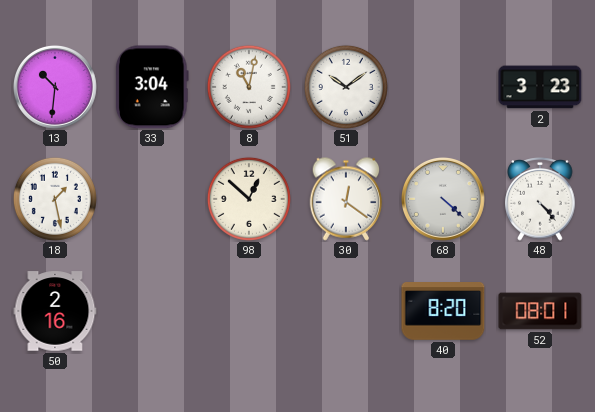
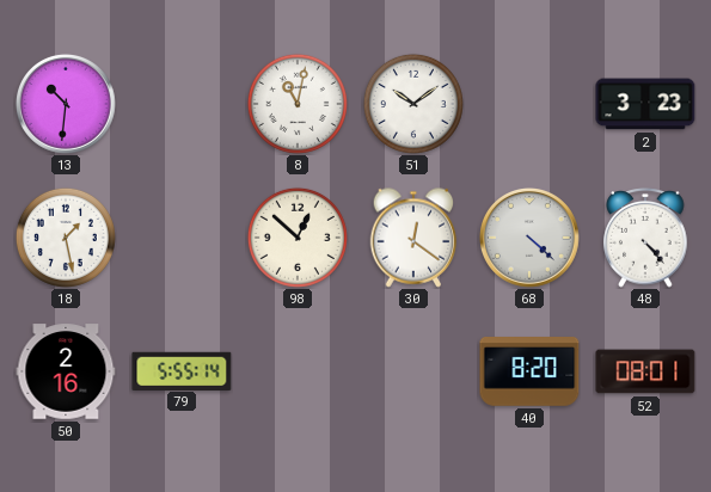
33: 3:04 -> none (153, 87)
79: none -> 5:55 (182, 370)
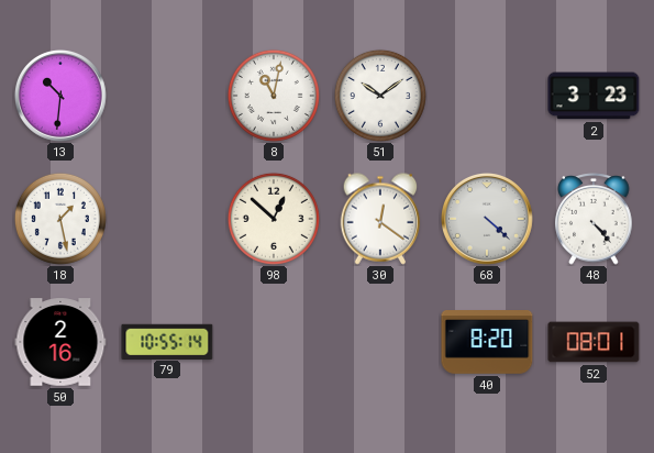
79: 5:55 -> 10:55 (167, 341)
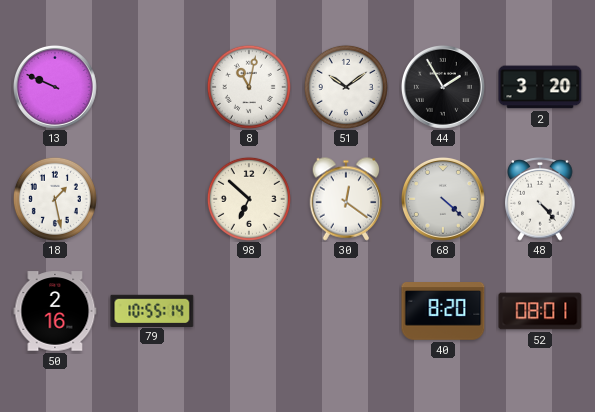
13: 10:31 -> 9:49 (55, 87)
44: none -> 1:55 (443, 87)
2: 3:23 -> 3:20 (540, 87)
98: 12:52 -> 6:52 (249, 199)
